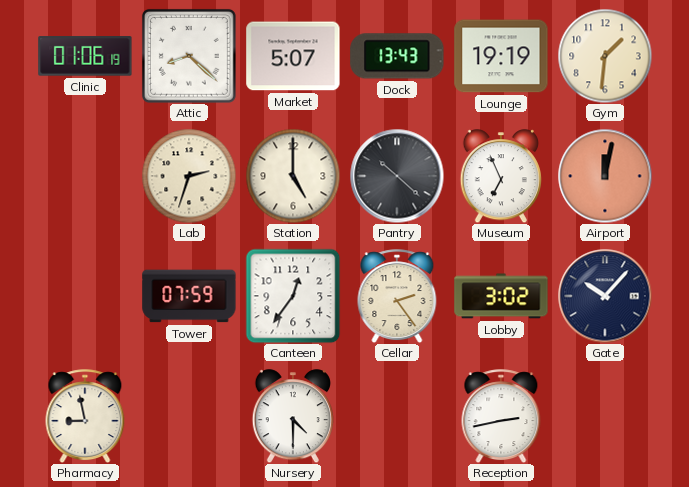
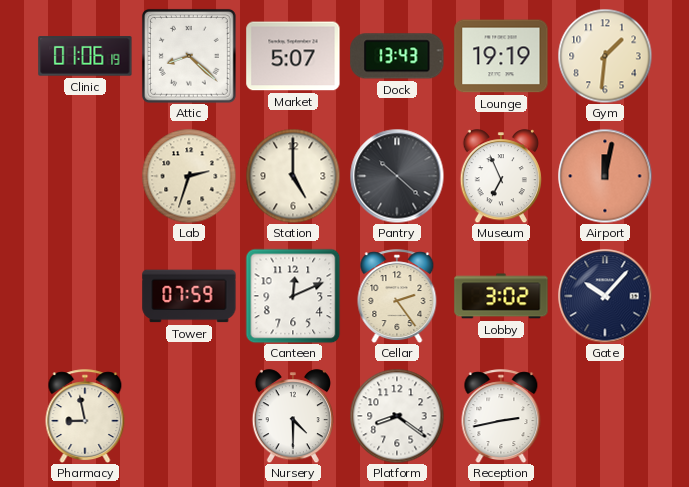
Canteen: 12:36 -> 12:11 (293, 296)
Platform: none -> 8:21 (397, 416)
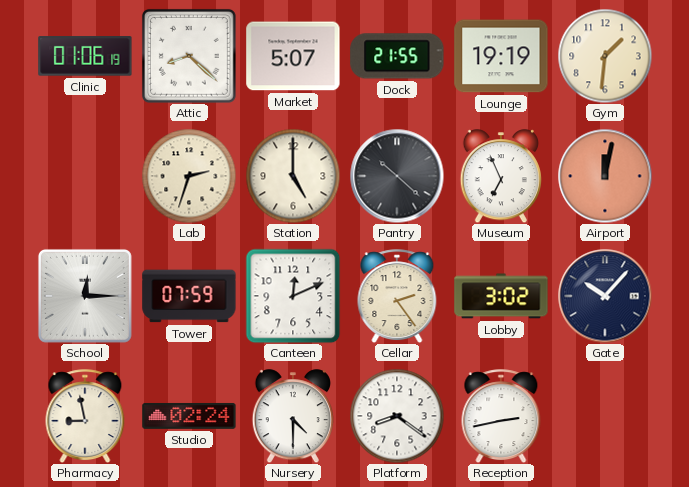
Dock: 13:43 -> 21:55 (397, 56)
School: none -> 12:15 (85, 296)
Studio: none -> 02:24 (189, 416)
